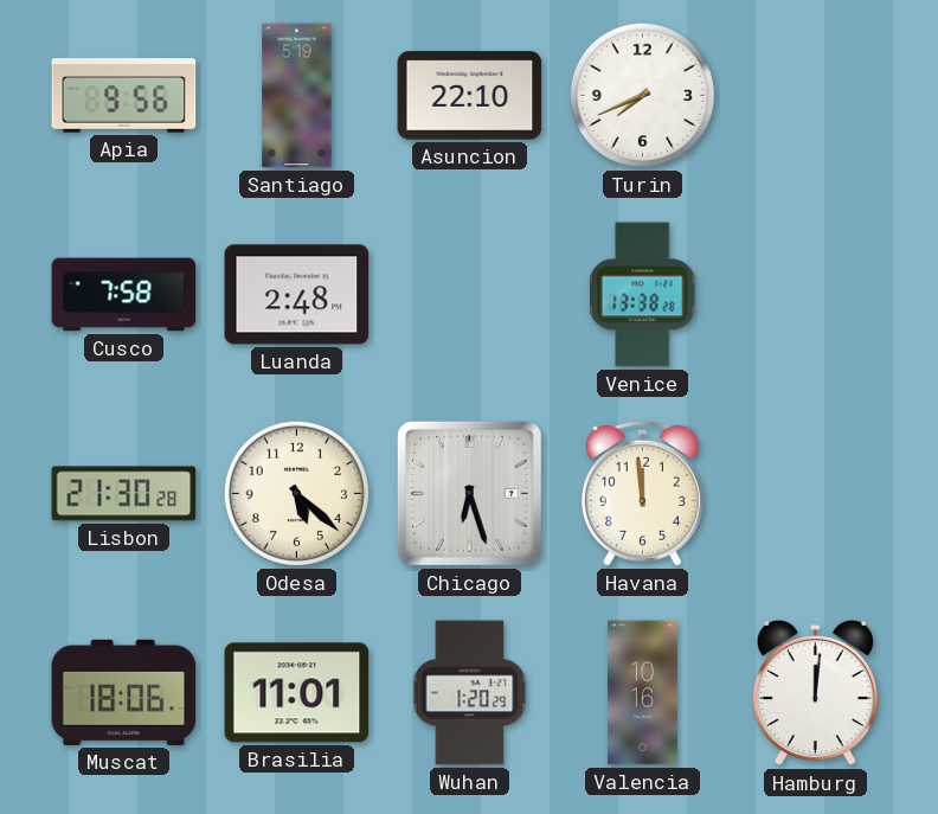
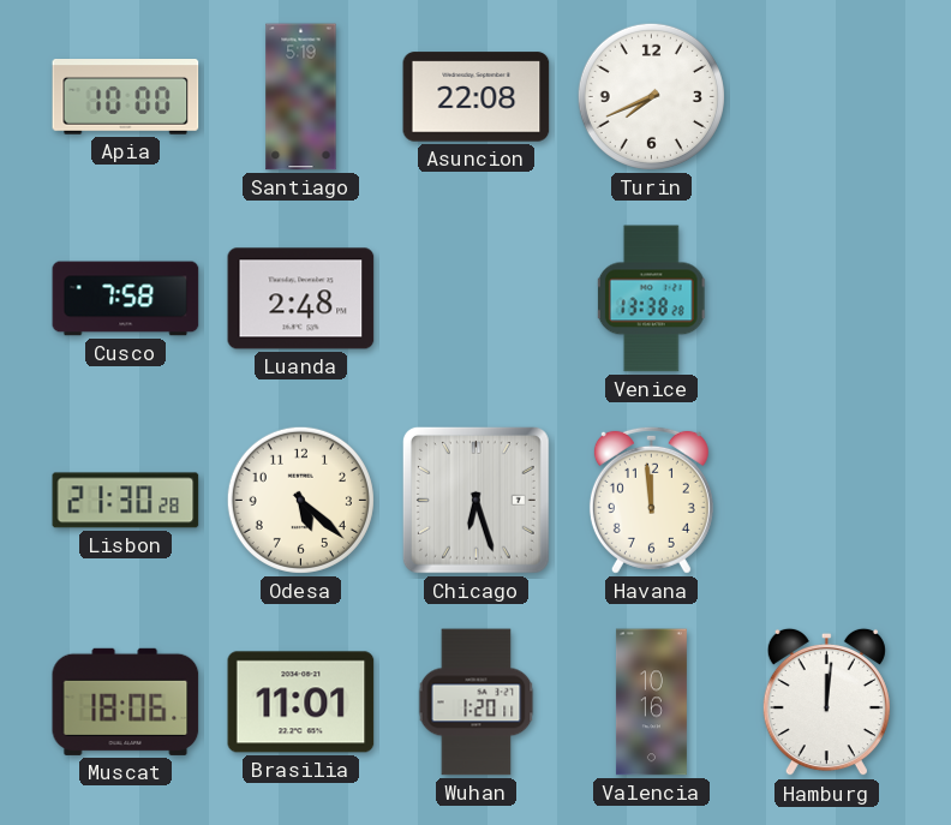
Apia: 9:56 -> 10:00 (126, 97)
Asuncion: 22:10 -> 22:08 (477, 97)
Wuhan: 1:20:29 -> 1:20:11 (477, 703)
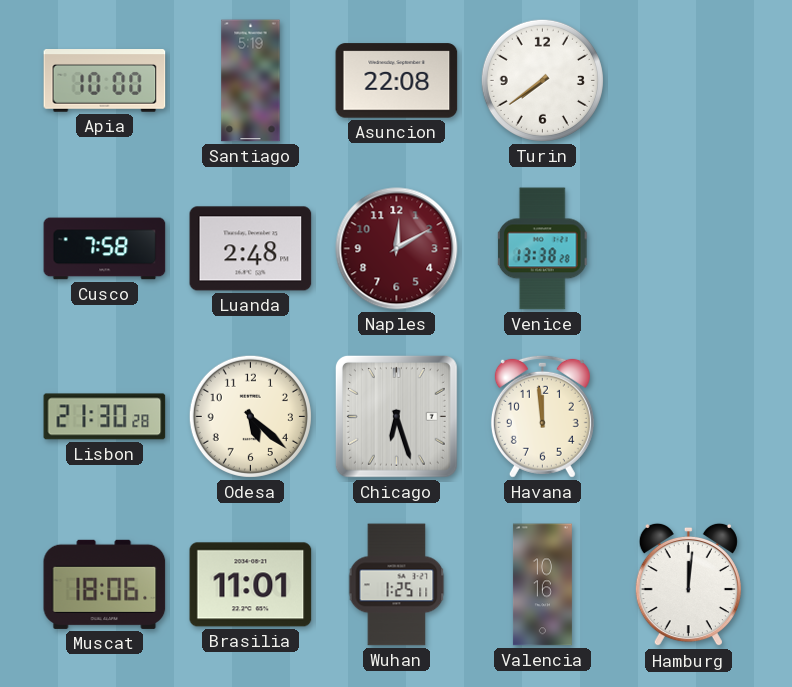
Turin: 7:41 -> 7:39 (542, 80)
Naples: none -> 12:10 (397, 249)
Wuhan: 1:20 -> 1:25 (397, 585)
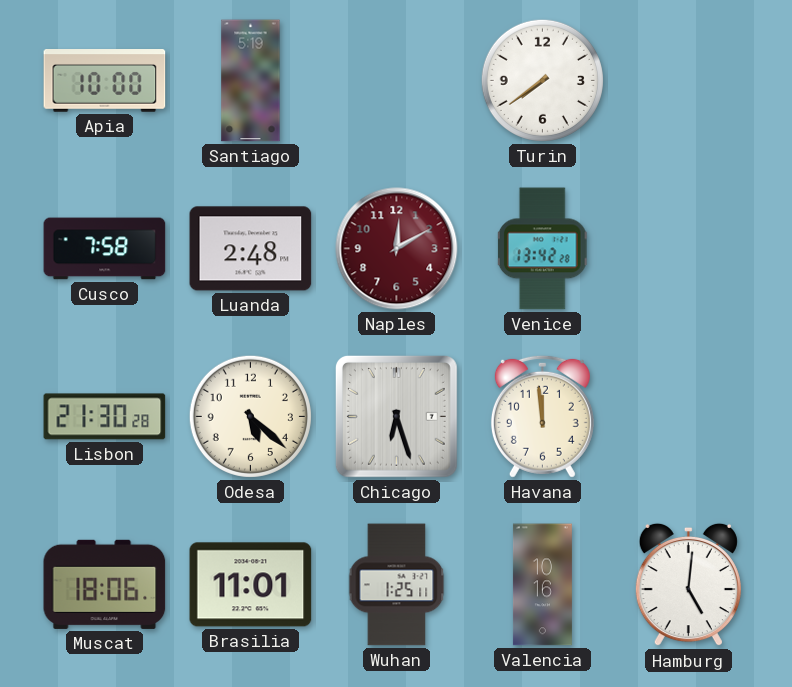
Asuncion: 22:08 -> none (397, 81)
Venice: 13:38 -> 13:42 (542, 249)
Hamburg: 12:01 -> 5:01 (688, 585)
